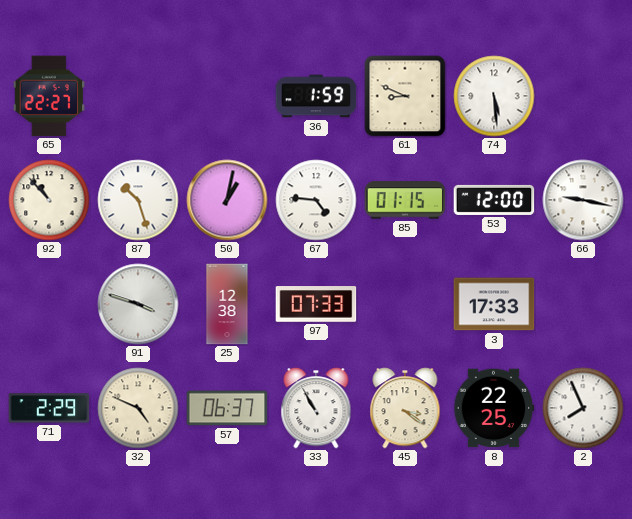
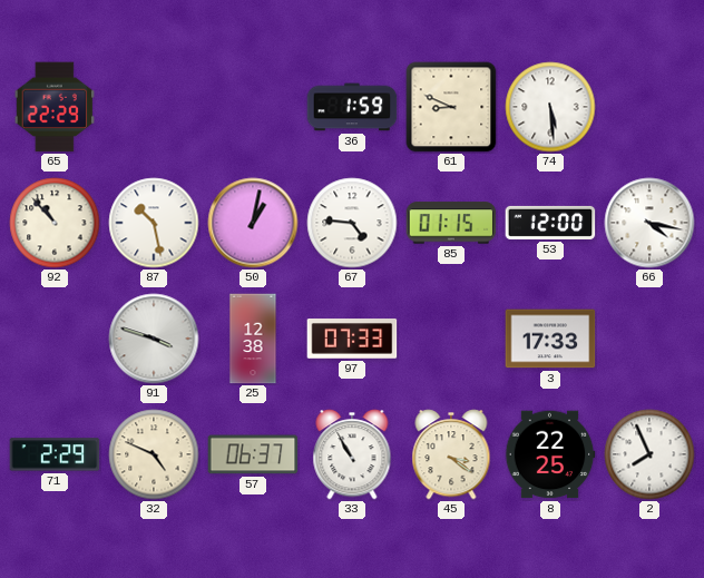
65: 22:27 -> 22:29 (53, 107)
87: 10:27 -> 10:28 (154, 223)
66: 9:17 -> 4:17 (649, 223)
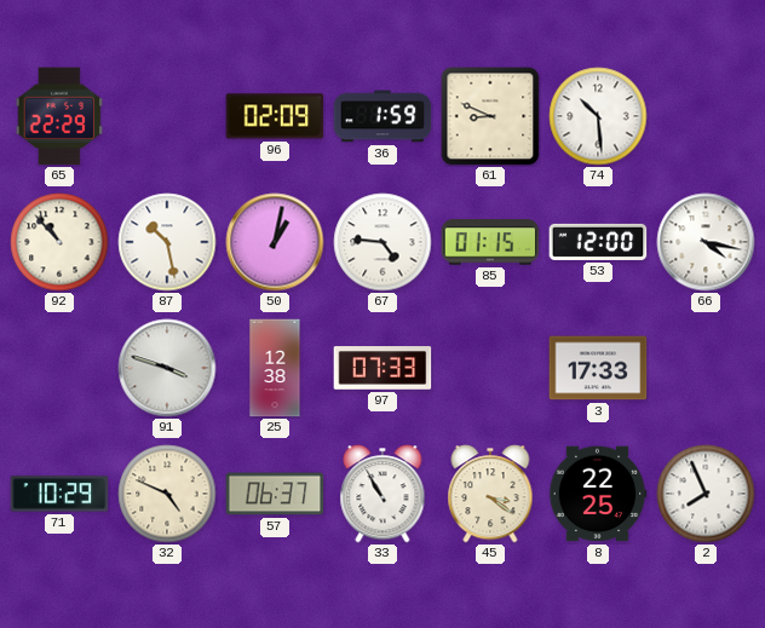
96: none -> 02:09 (275, 116)
74: 5:29 -> 10:29 (598, 116)
71: 2:29 -> 10:29 (59, 494)
